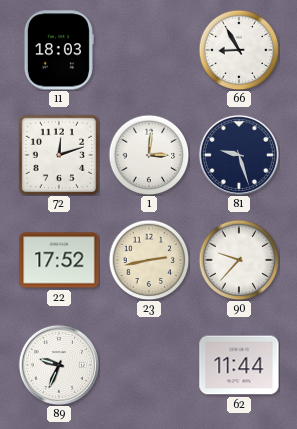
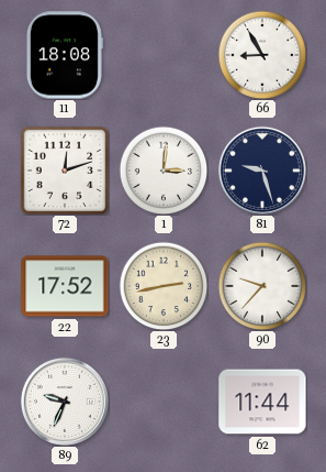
11: 18:03 -> 18:08 (64, 55)
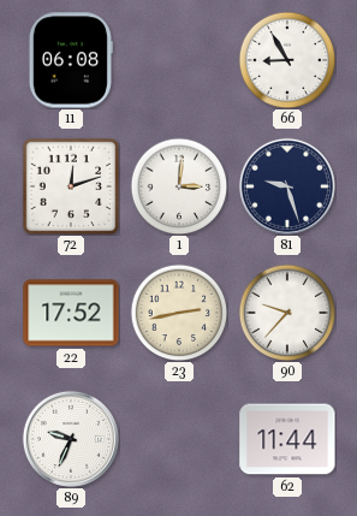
11: 18:08 -> 06:08 (70, 60)
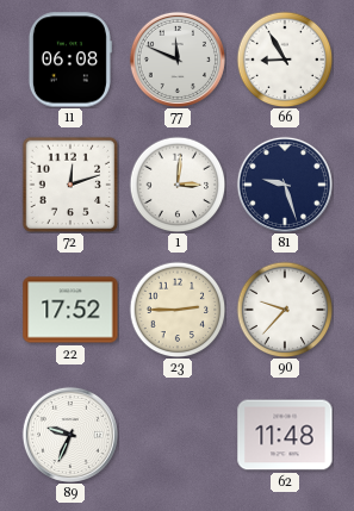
77: none -> 11:49 (178, 60)
23: 2:43 -> 2:45 (178, 310)
62: 11:44 -> 11:48 (285, 435)
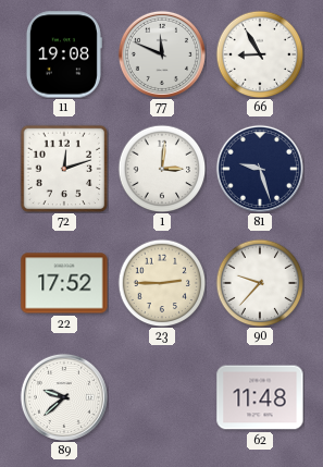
11: 06:08 -> 19:08 (63, 54)
89: 9:34 -> 9:38 (64, 397)
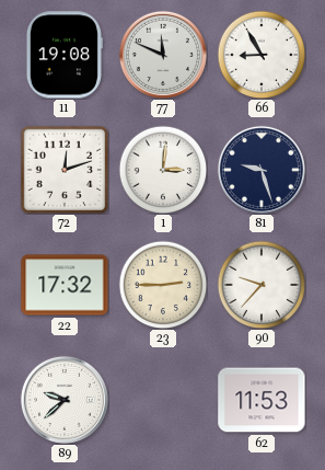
22: 17:52 -> 17:32 (65, 285)
62: 11:48 -> 11:53 (262, 400)
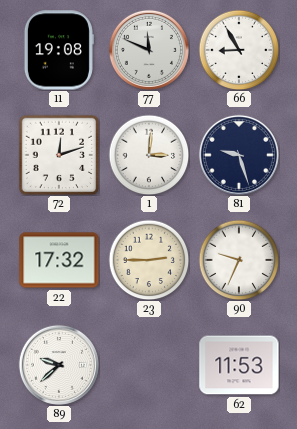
90: 9:37 -> 9:34 (239, 260)
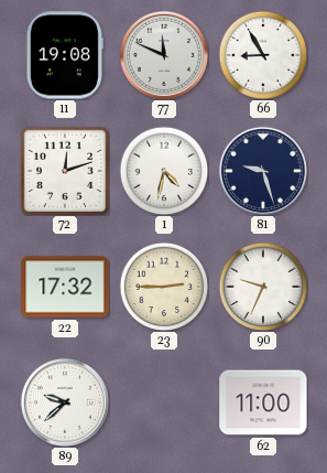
1: 3:01 -> 4:32 (164, 171)
62: 11:53 -> 11:00 (263, 402)
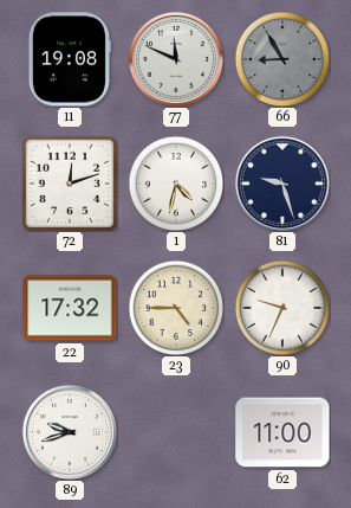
66 dial: white -> grey (282, 59)
23: 2:45 -> 4:45 (176, 308)
89: 9:38 -> 9:42 (70, 432)
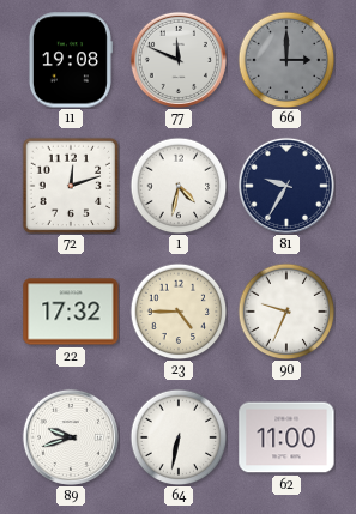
66: 8:55 -> 3:00 (286, 60)
81: 9:27 -> 9:35 (286, 186)
64: none -> 6:32 (179, 437)
